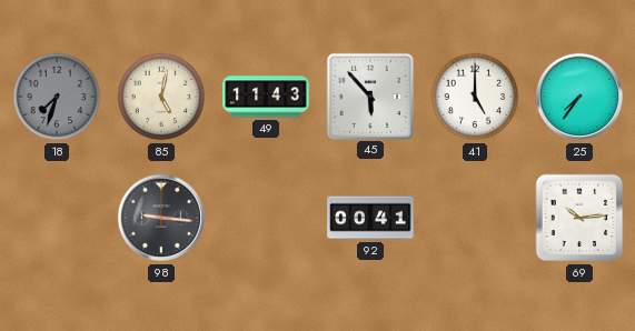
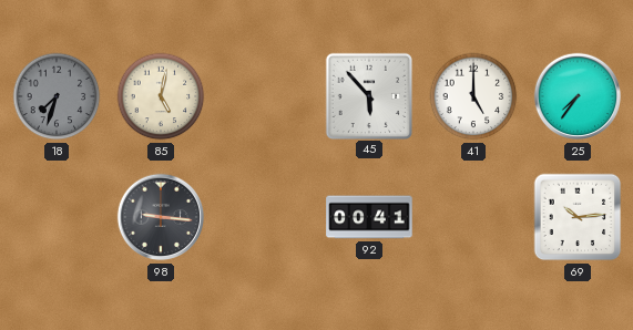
49: 11:43 -> none (266, 97)
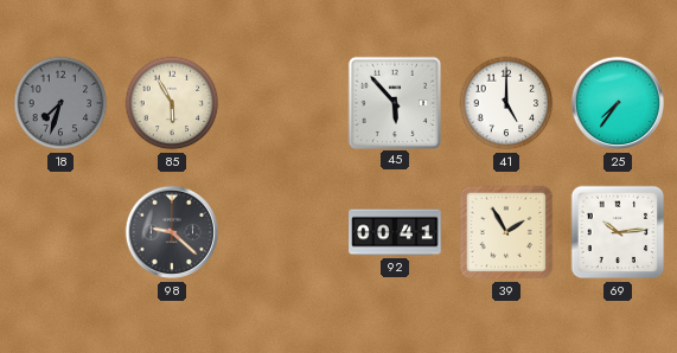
85: 5:02 -> 5:55 (172, 103)
98: 9:16 -> 9:22 (172, 232)
39: none -> 1:55 (506, 232)
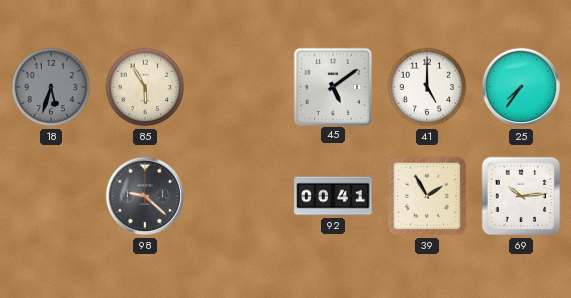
18: 7:33 -> 5:33 (51, 87)
45: 5:53 -> 5:09 (332, 86)
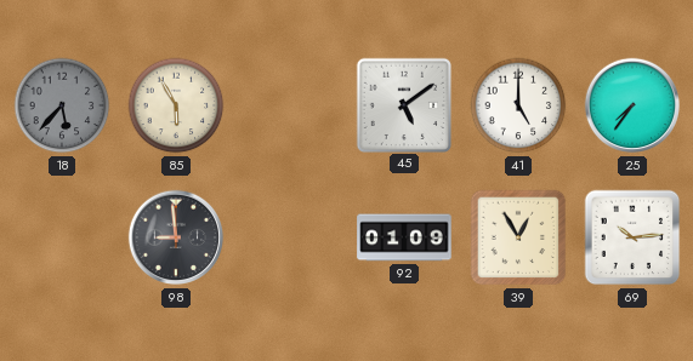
18: 5:33 -> 5:37 (62, 105)
98: 9:22 -> 8:59 (176, 237)
92: 00:41 -> 01:09 (404, 237)
39: 1:55 -> 12:55 (518, 237)
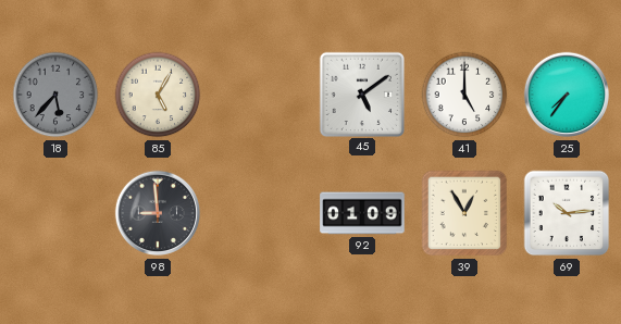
85: 5:55 -> 5:05 (158, 95)
